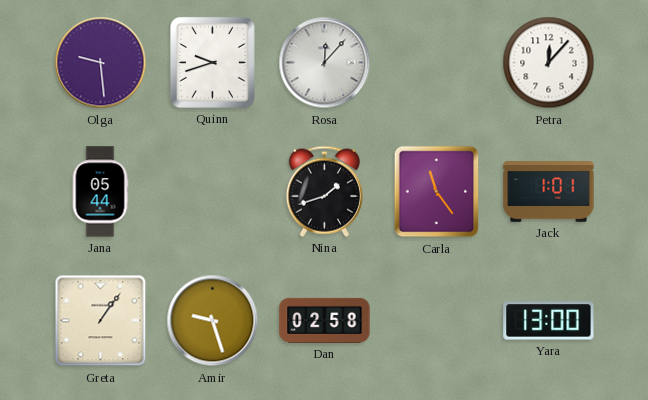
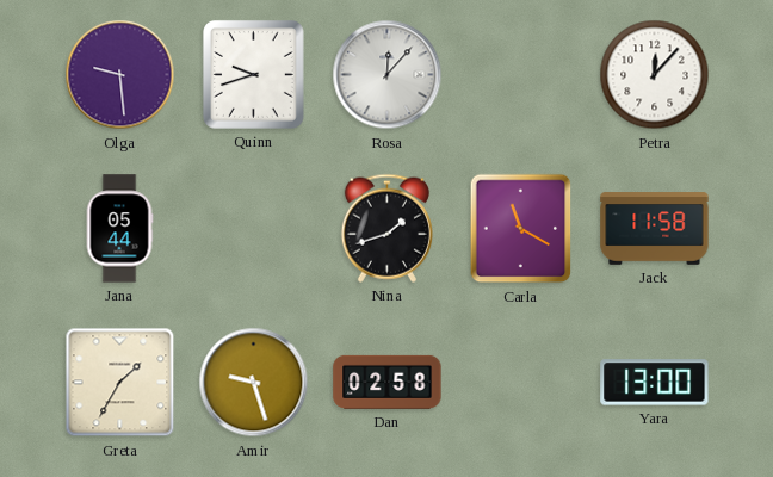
Carla: 11:24 -> 11:20 (521, 229)
Jack: 1:01 -> 11:58 (655, 229)
Greta: 1:06 -> 1:35 (120, 383)
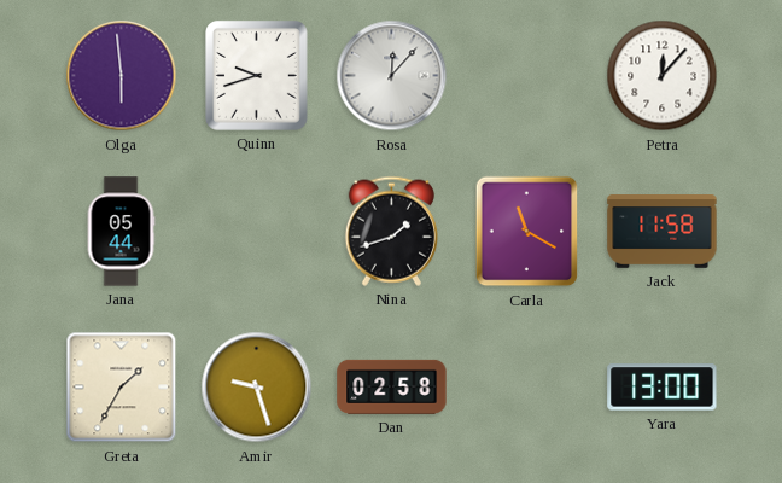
Olga: 9:29 -> 5:59 (122, 76)
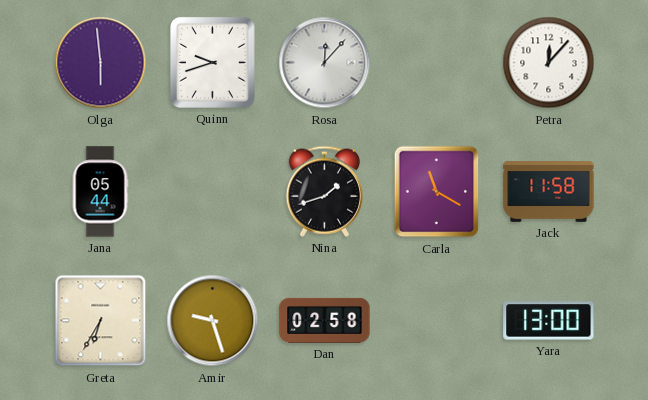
Greta: 1:35 -> 6:35 (101, 321)
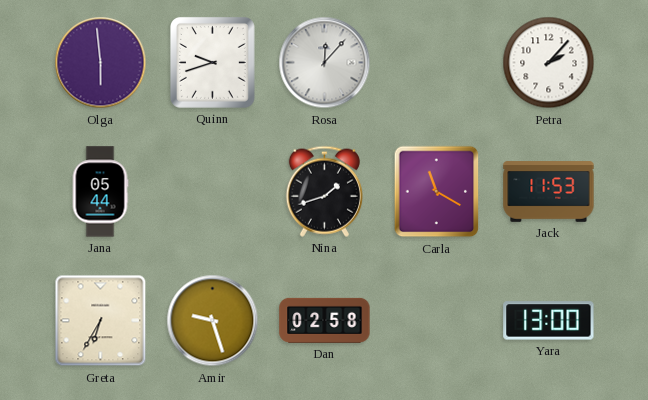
Petra: 12:07 -> 2:07 (549, 63)
Jack: 11:58 -> 11:53 (549, 192)
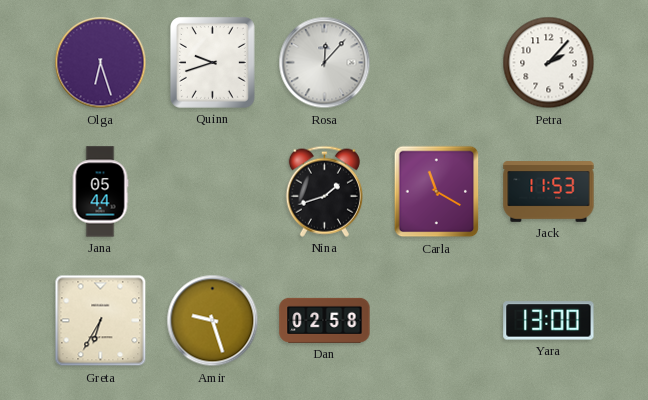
Olga: 5:59 -> 6:27 (101, 63)
